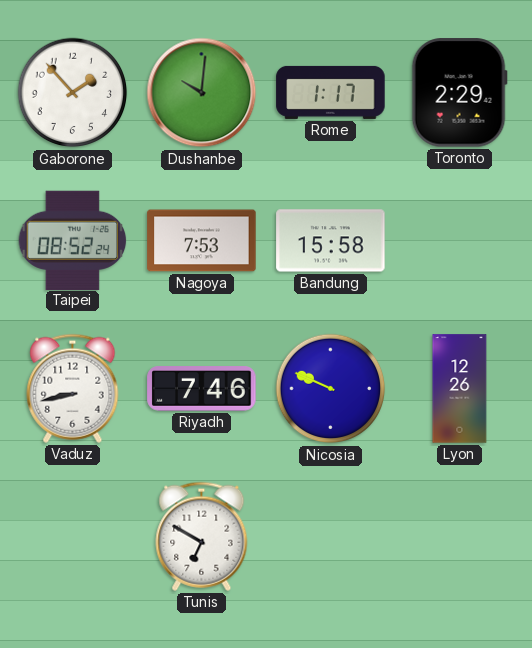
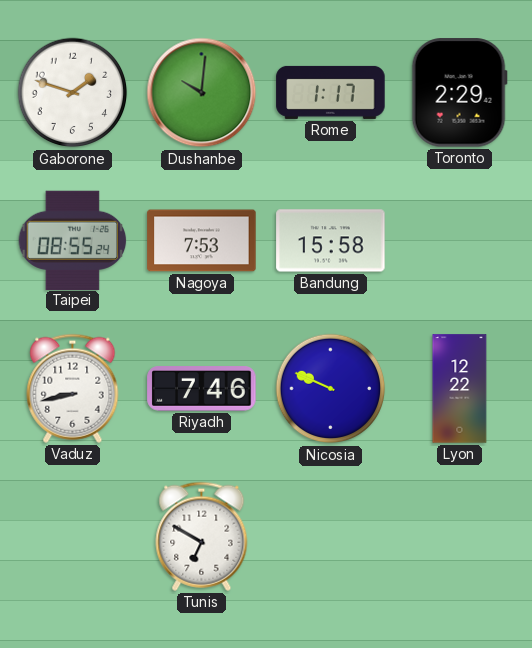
Gaborone: 1:53 -> 1:48 (73, 93)
Taipei: 08:52 -> 08:55 (73, 240)
Lyon: 12:26 -> 12:22 (460, 389)
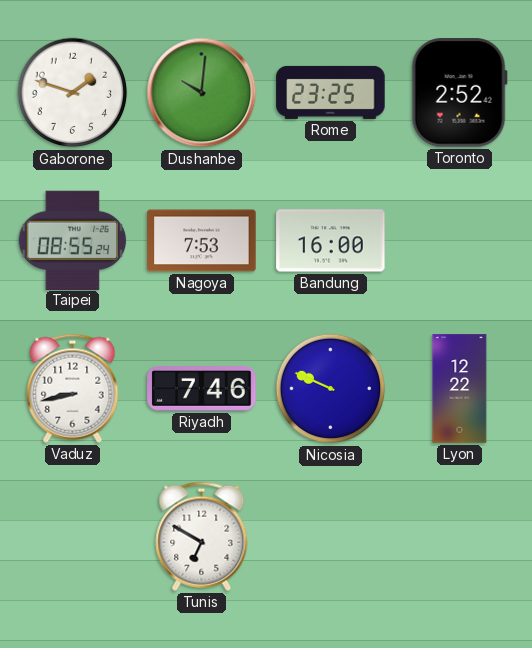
Rome: 1:17 -> 23:25 (331, 92)
Toronto: 2:29 -> 2:52 (459, 93)
Bandung: 15:58 -> 16:00 (331, 241)
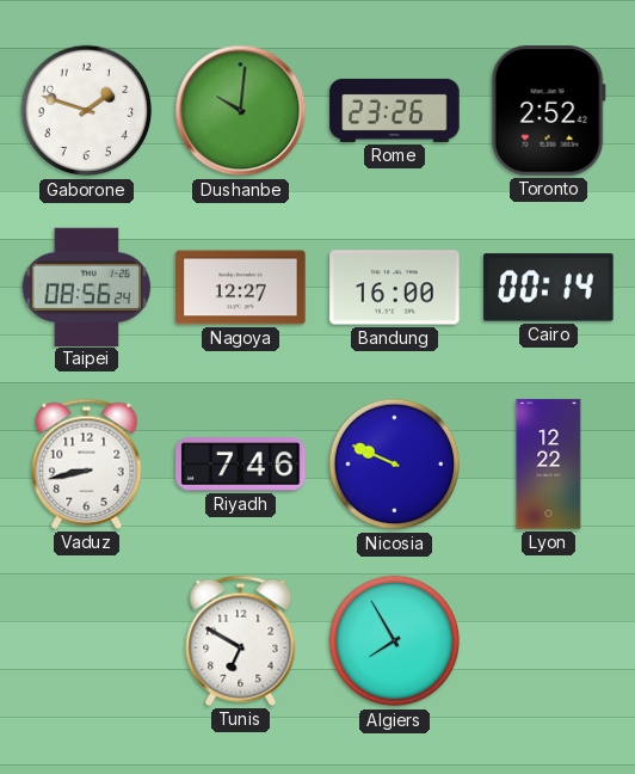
Rome: 23:25 -> 23:26 (395, 110)
Taipei: 08:55 -> 08:56 (87, 287)
Nagoya: 7:53 -> 12:27 (241, 288)
Cairo: none -> 00:14 (549, 288)
Algiers: none -> 7:55 (395, 641)
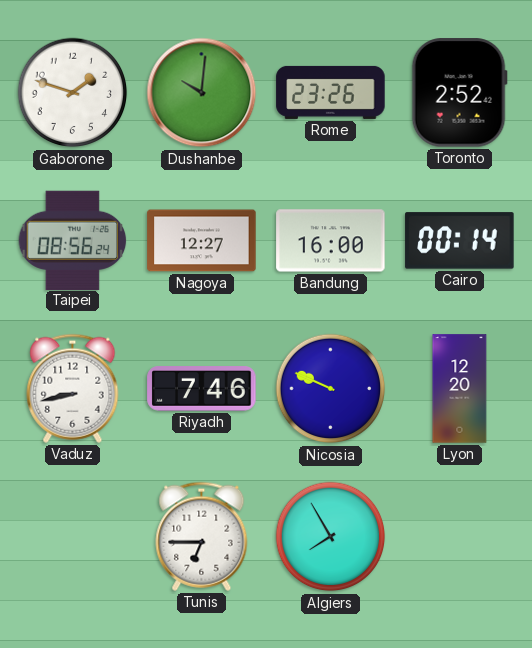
Lyon: 12:22 -> 12:20 (460, 389)
Tunis: 6:50 -> 6:45 (202, 536)
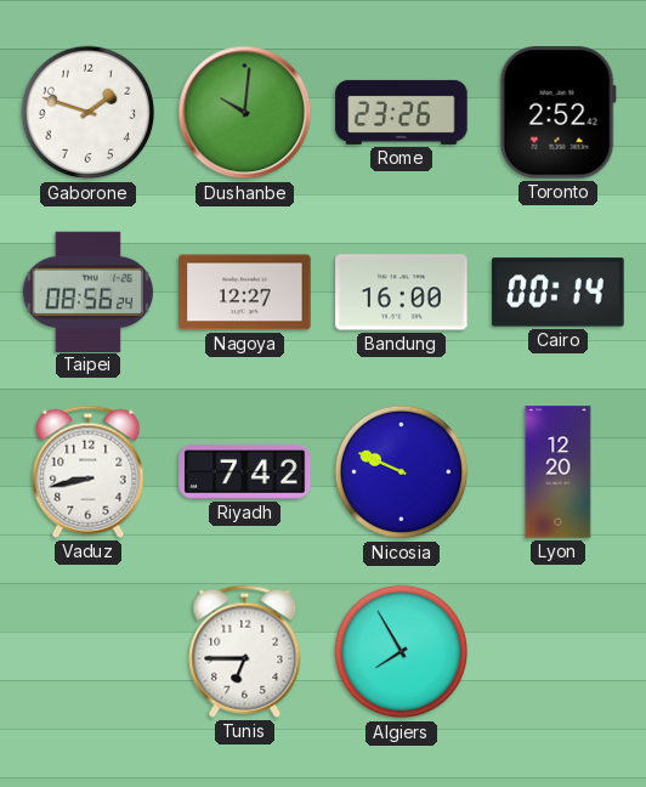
Riyadh: 7:46 -> 7:42 (245, 472)
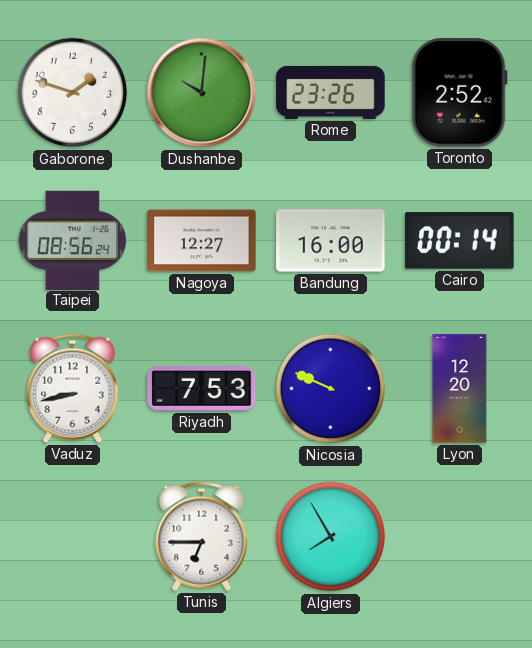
Riyadh: 7:42 -> 7:53 (202, 389)
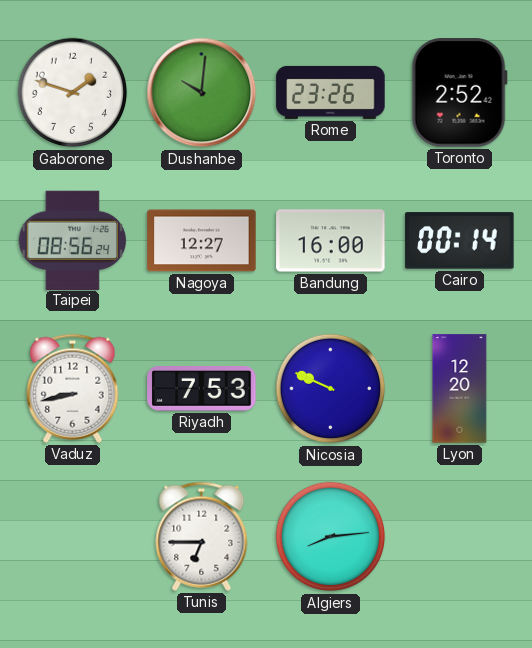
Algiers: 7:55 -> 8:14 (331, 537)
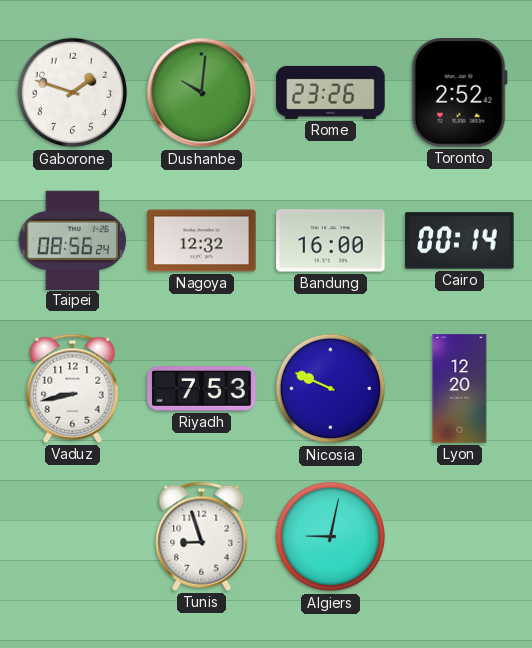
Nagoya: 12:27 -> 12:32 (202, 241)
Tunis: 6:45 -> 8:57 (202, 536)
Algiers: 8:14 -> 9:02 (331, 537)
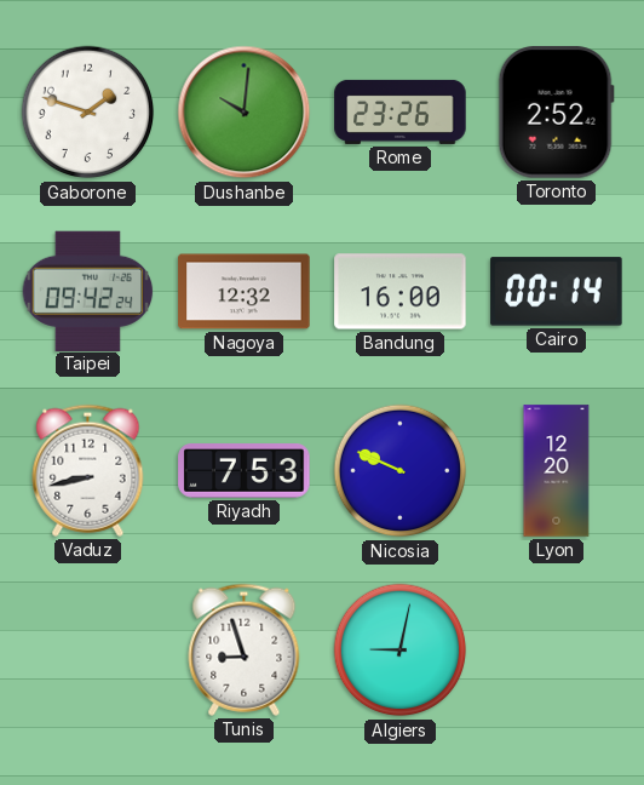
Taipei: 08:56 -> 09:42 (88, 291)
